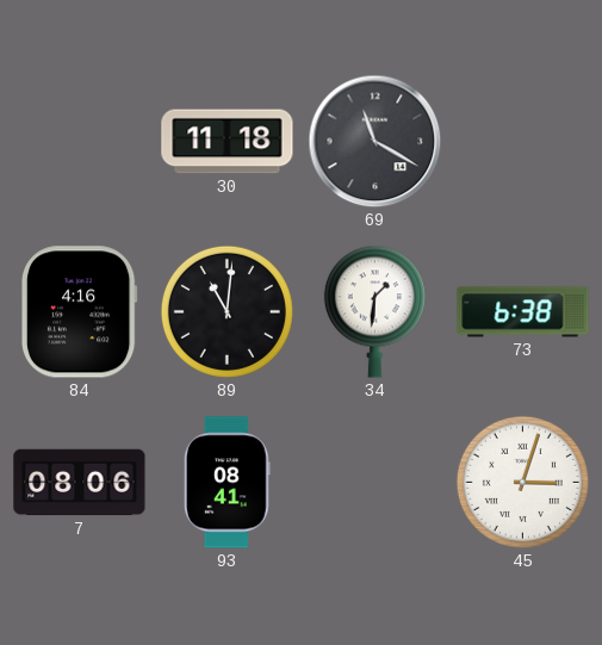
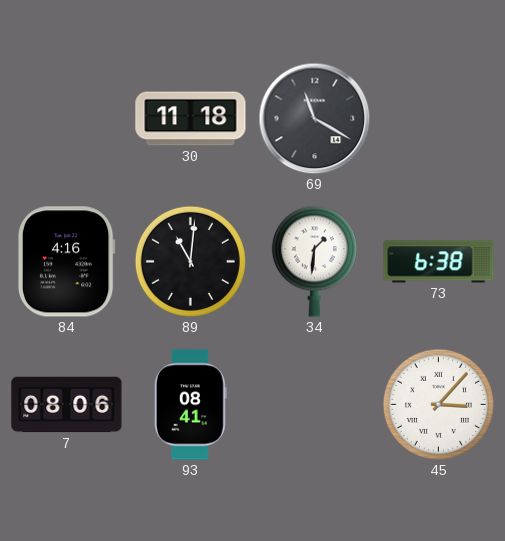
45: 3:03 -> 3:07 (438, 404)
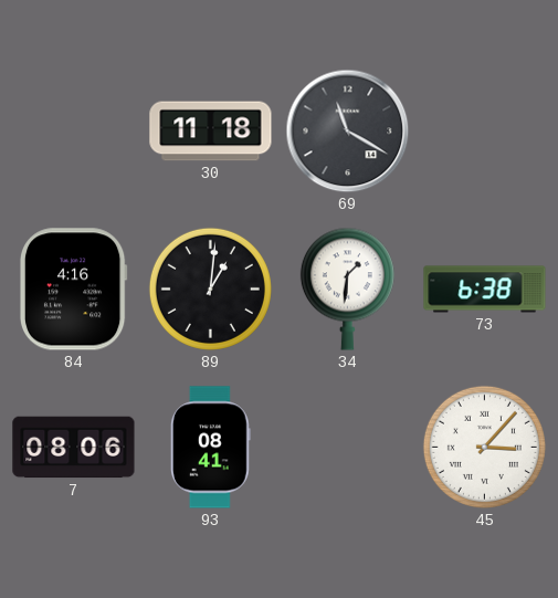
89: 11:01 -> 1:01 (210, 288)
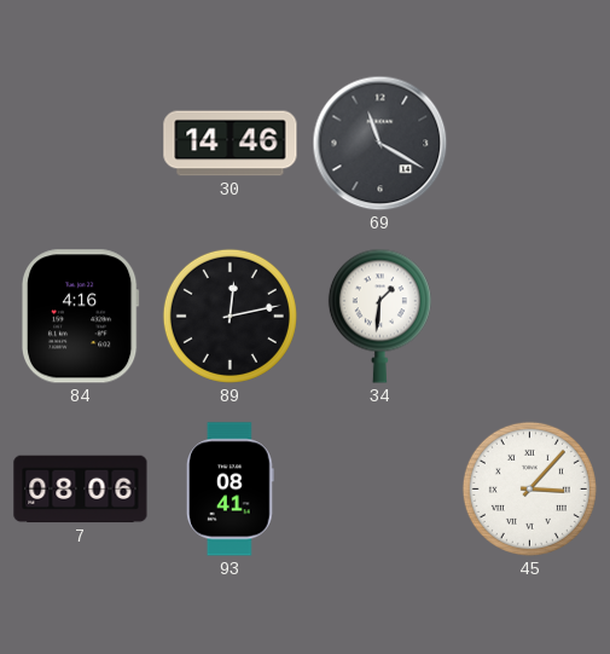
30: 11:18 -> 14:46 (231, 144)
89: 1:01 -> 12:13 (230, 316)
73: 6:38 -> none (485, 290)
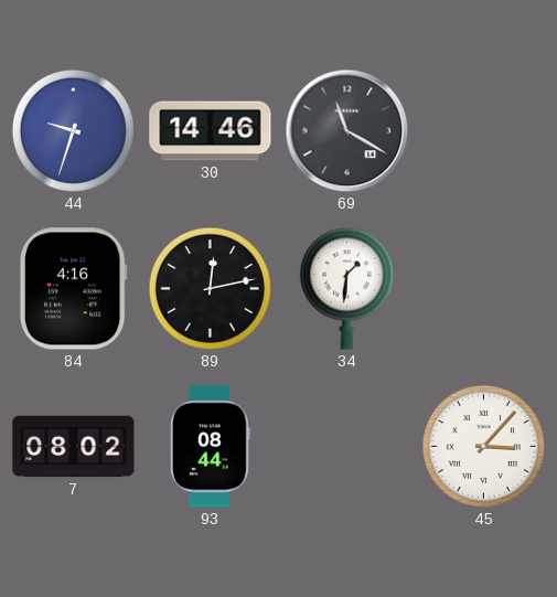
44: none -> 9:33 (73, 130)
7: 08:06 -> 08:02 (74, 447)
93: 08:41 -> 08:44 (210, 447)
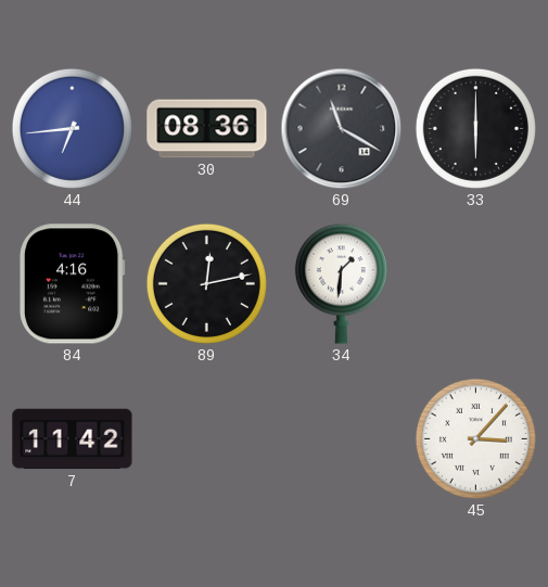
44: 9:33 -> 6:44 (72, 128)
30: 14:46 -> 08:36 (207, 129)
33: none -> 6:00 (475, 128)
7: 08:02 -> 11:42 (73, 439)
93: 08:44 -> none (210, 447)
